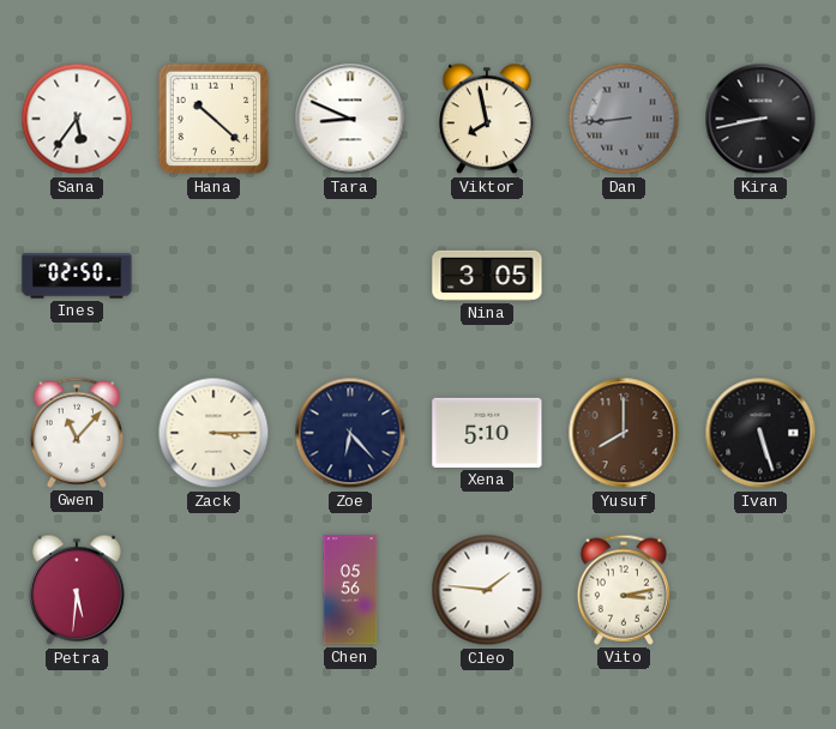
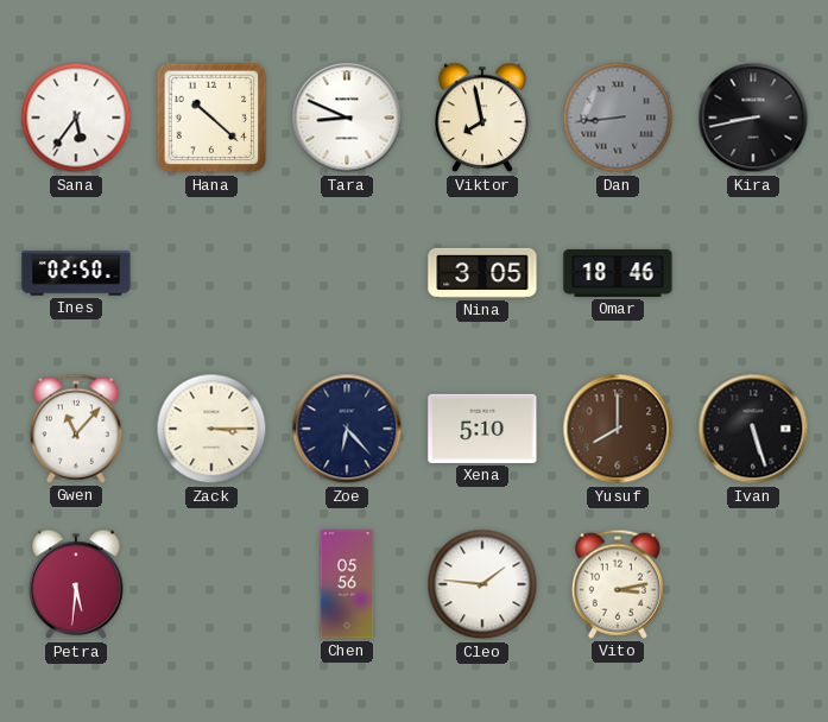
Omar: none -> 18:46 (618, 273)
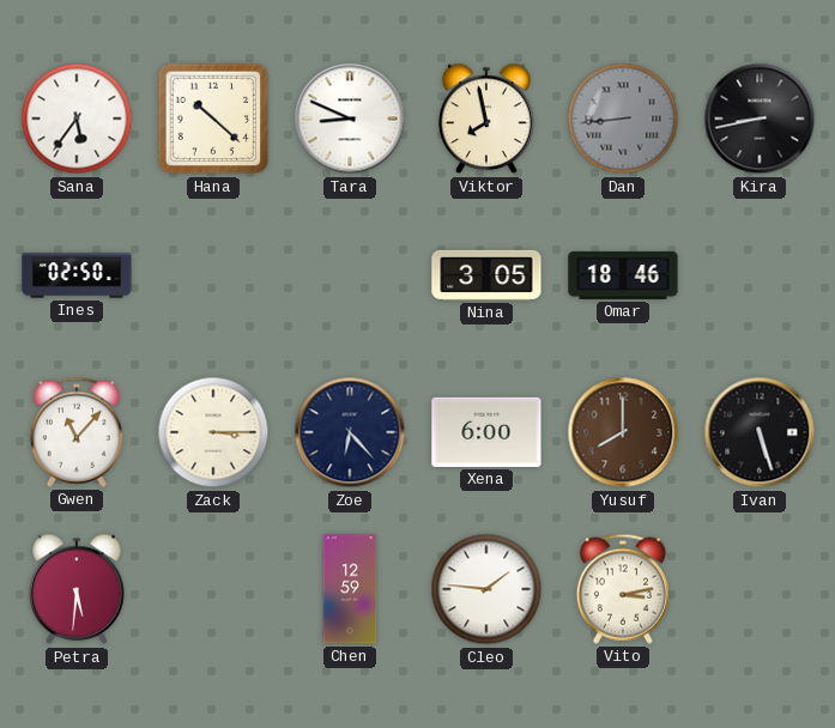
Xena: 5:10 -> 6:00 (486, 432)
Chen: 05:56 -> 12:59 (350, 589)
